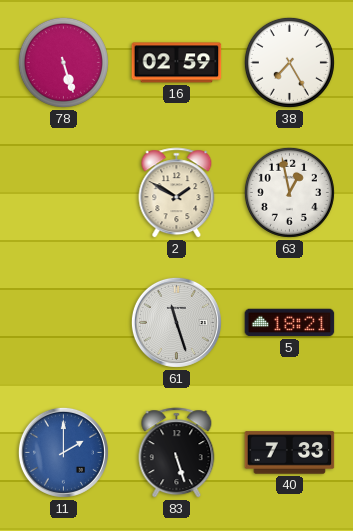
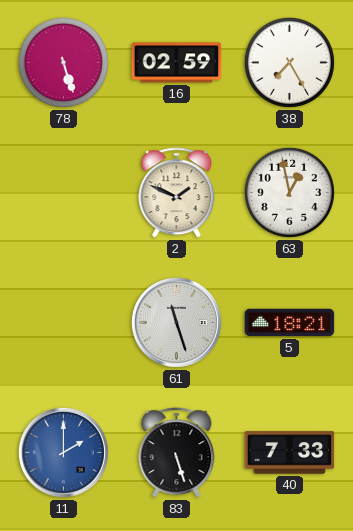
2: 1:50 -> 1:49 (177, 193)
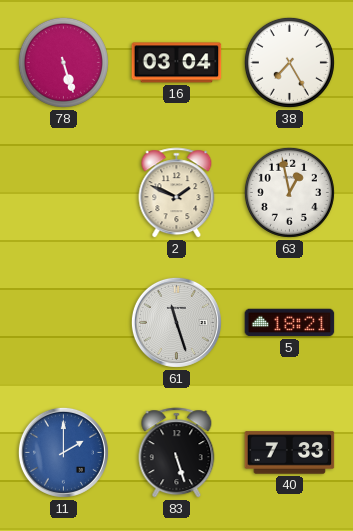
16: 02:59 -> 03:04 (177, 63)
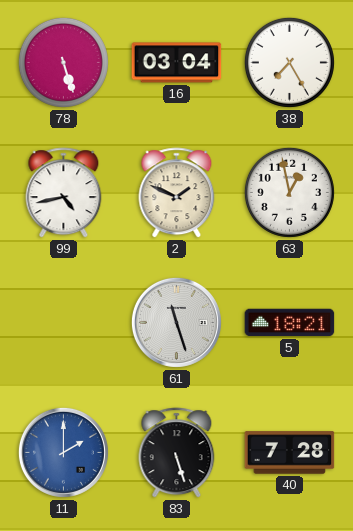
99: none -> 4:43 (64, 193)
40: 7:33 -> 7:28 (290, 453)
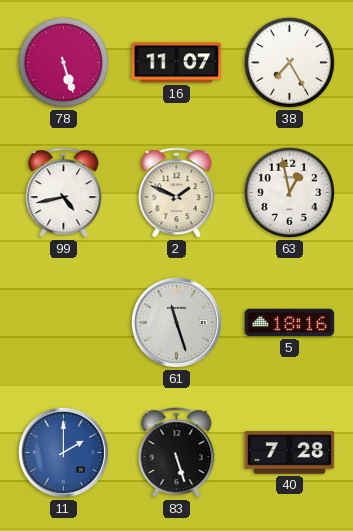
16: 03:04 -> 11:07 (177, 63)
5: 18:21 -> 18:16 (290, 323)
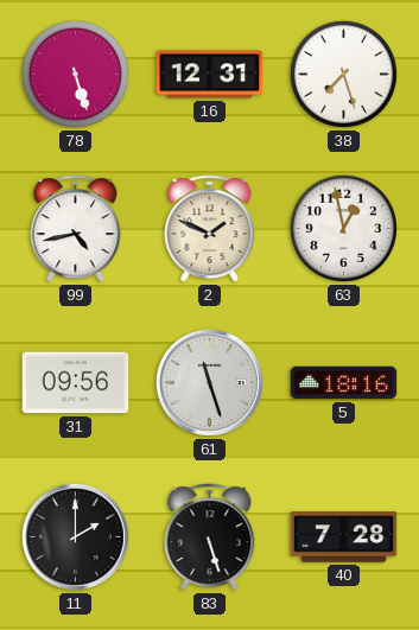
16: 11:07 -> 12:31 (210, 75)
38: 7:25 -> 7:27 (343, 74)
31: none -> 09:56 (76, 383)
11 dial: blue -> black (75, 536)
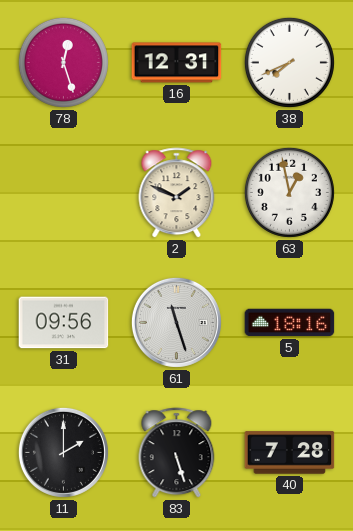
78: 5:27 -> 12:27 (63, 62)
38: 7:27 -> 7:41 (289, 62)
99: 4:43 -> none (76, 229)
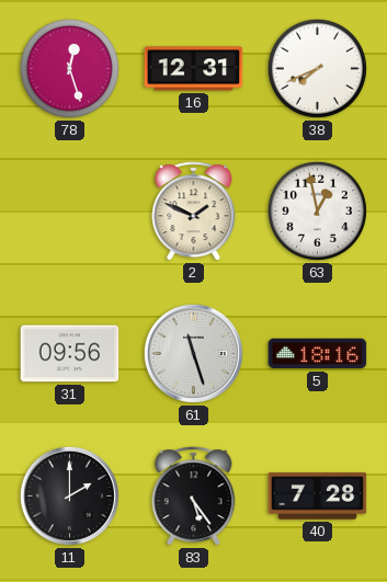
83: 5:27 -> 5:24 (194, 497)
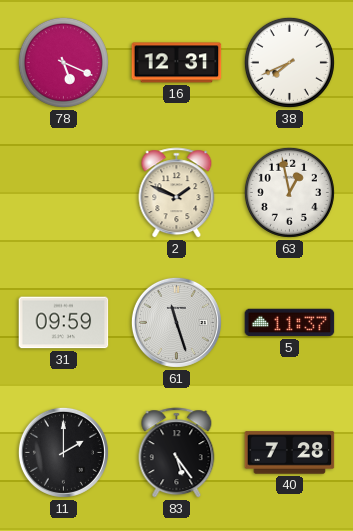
78: 12:27 -> 5:19 (63, 62)
31: 09:56 -> 09:59 (64, 323)
5: 18:16 -> 11:37 (290, 323)
